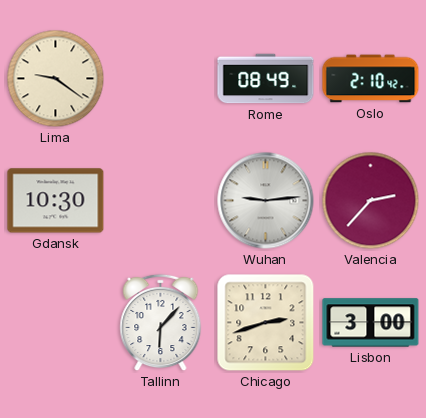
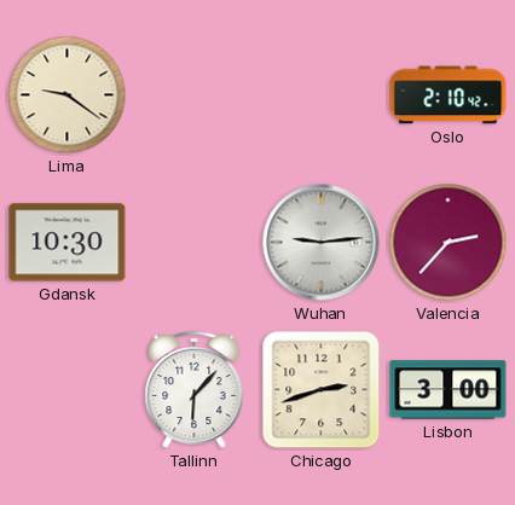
Rome: 08:49 -> none (266, 79)
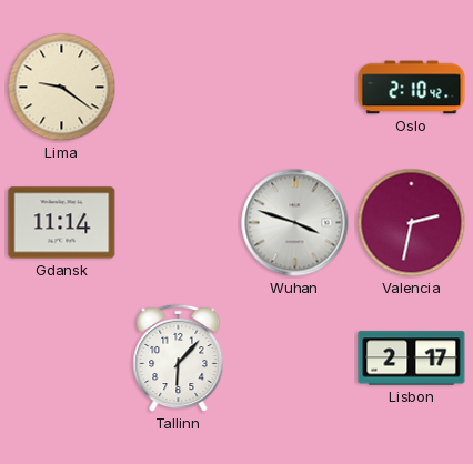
Gdansk: 10:30 -> 11:14 (62, 223)
Wuhan: 9:14 -> 3:48 (295, 223)
Valencia: 2:37 -> 2:32 (412, 223)
Chicago: 2:42 -> none (322, 390)
Lisbon: 3:00 -> 2:17 (412, 359)
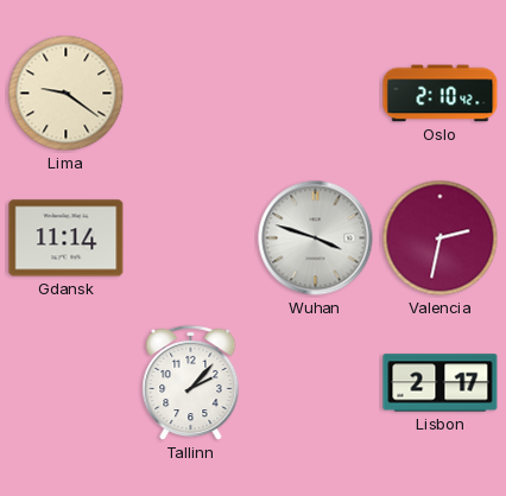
Tallinn: 6:07 -> 2:07 (191, 383)
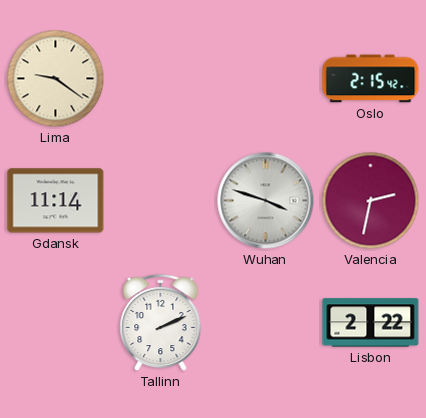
Oslo: 2:10 -> 2:15 (371, 79)
Tallinn: 2:07 -> 2:11 (161, 323)
Lisbon: 2:17 -> 2:22 (371, 323)
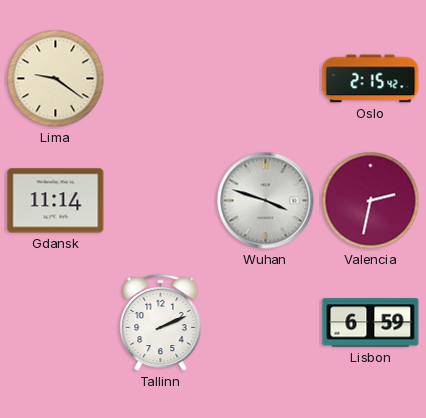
Lisbon: 2:22 -> 6:59 (371, 323)
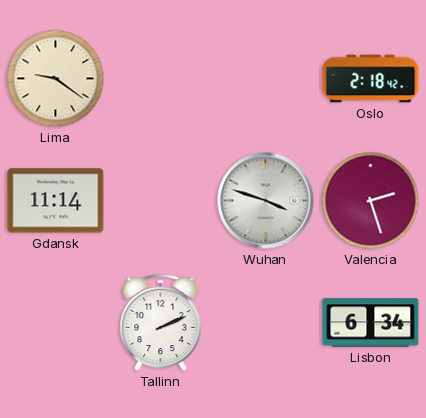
Oslo: 2:15 -> 2:18 (371, 79)
Valencia: 2:32 -> 2:27 (371, 201)
Lisbon: 6:59 -> 6:34 (371, 323)
